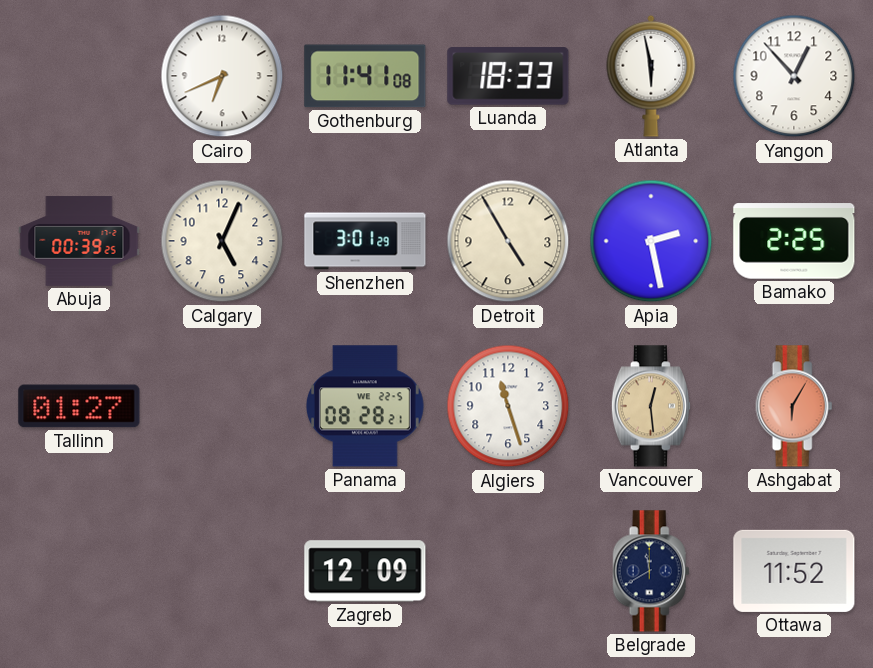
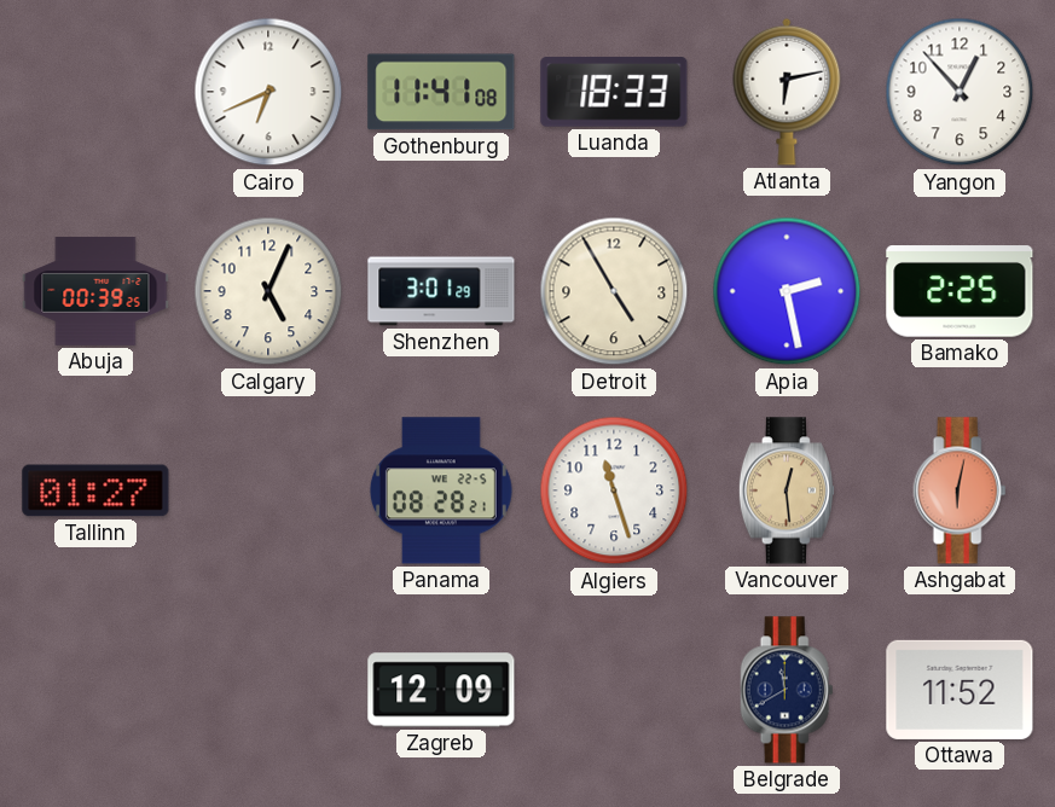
Atlanta: 5:58 -> 6:13 (787, 92)
Ashgabat: 6:05 -> 6:02 (960, 490)
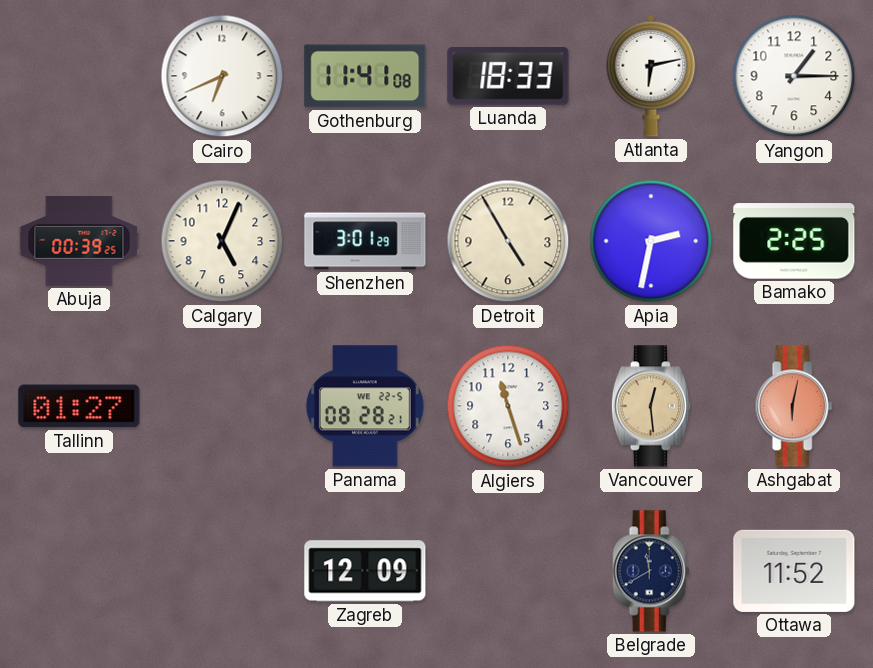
Yangon: 12:53 -> 1:15 (794, 76)
Apia: 2:28 -> 2:32 (651, 241)
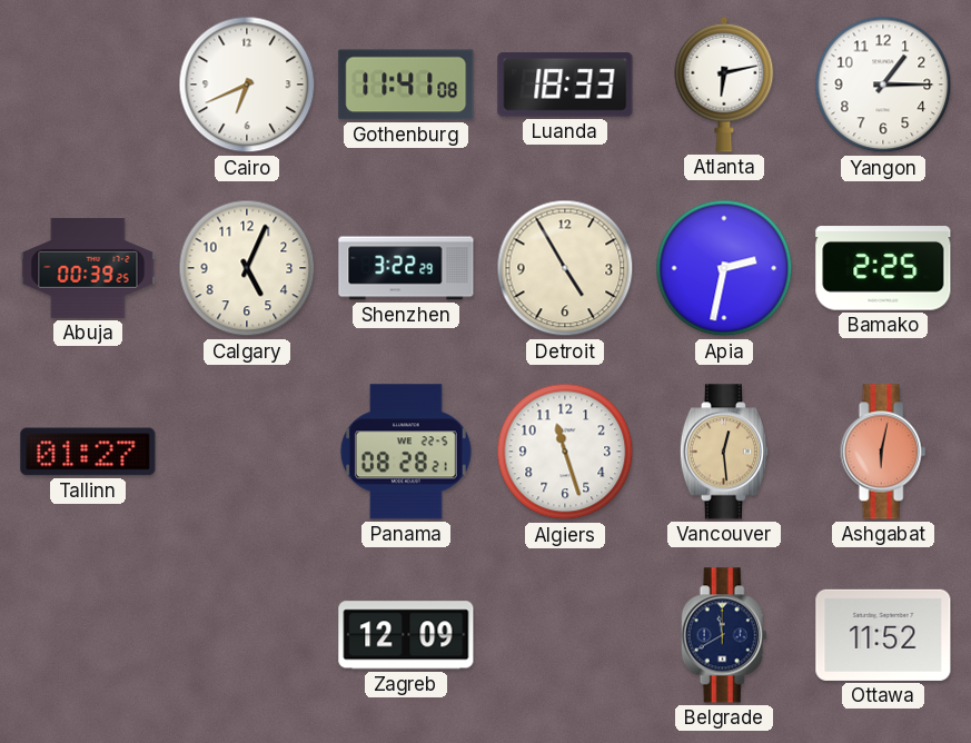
Shenzhen: 3:01 -> 3:22 (406, 268)
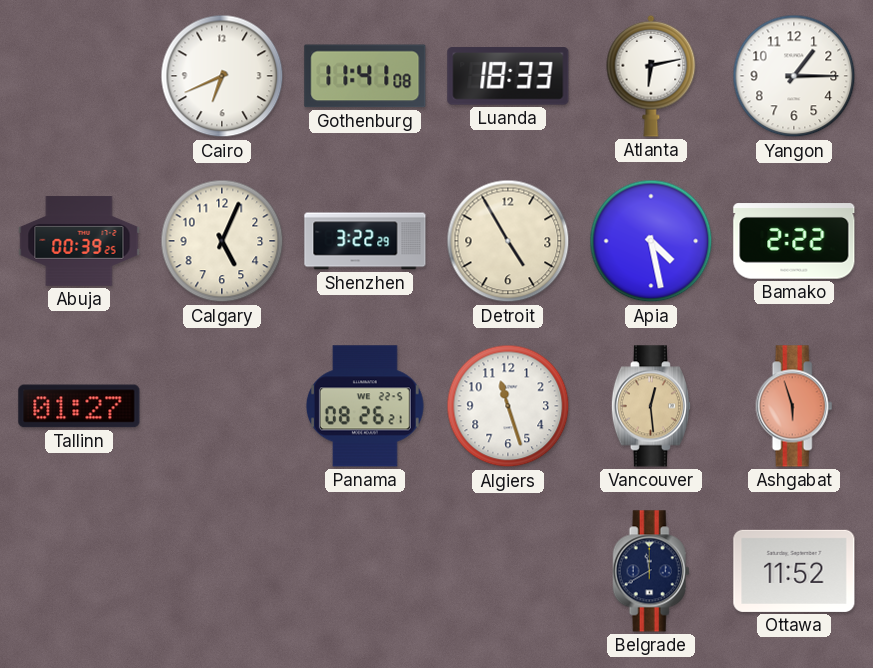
Apia: 2:32 -> 4:28 (651, 241)
Bamako: 2:25 -> 2:22 (794, 241)
Panama: 08:28 -> 08:26 (365, 406)
Ashgabat: 6:02 -> 5:57 (794, 406)
Zagreb: 12:09 -> none (406, 635)
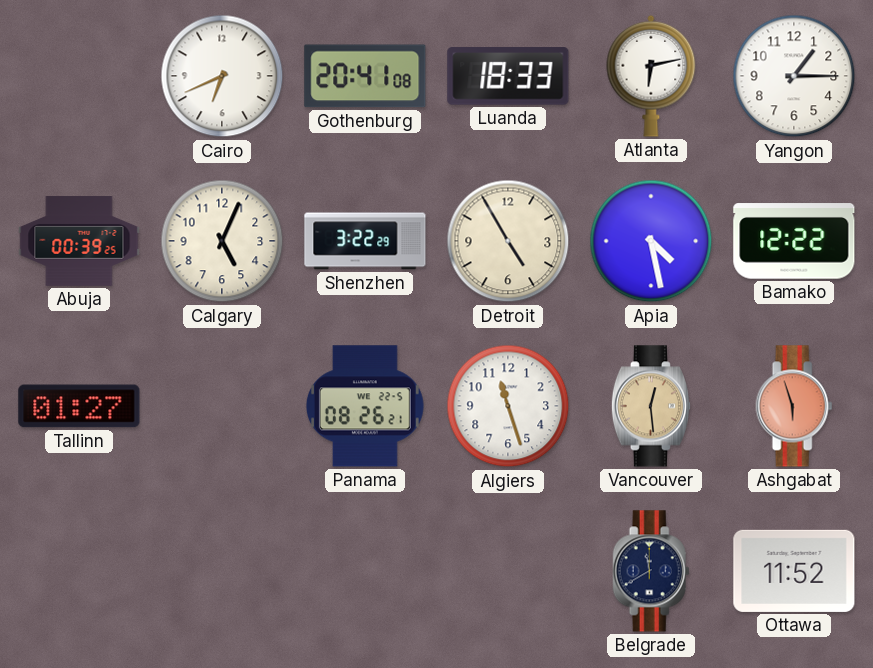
Gothenburg: 11:41 -> 20:41 (365, 76)
Bamako: 2:22 -> 12:22 (794, 241)
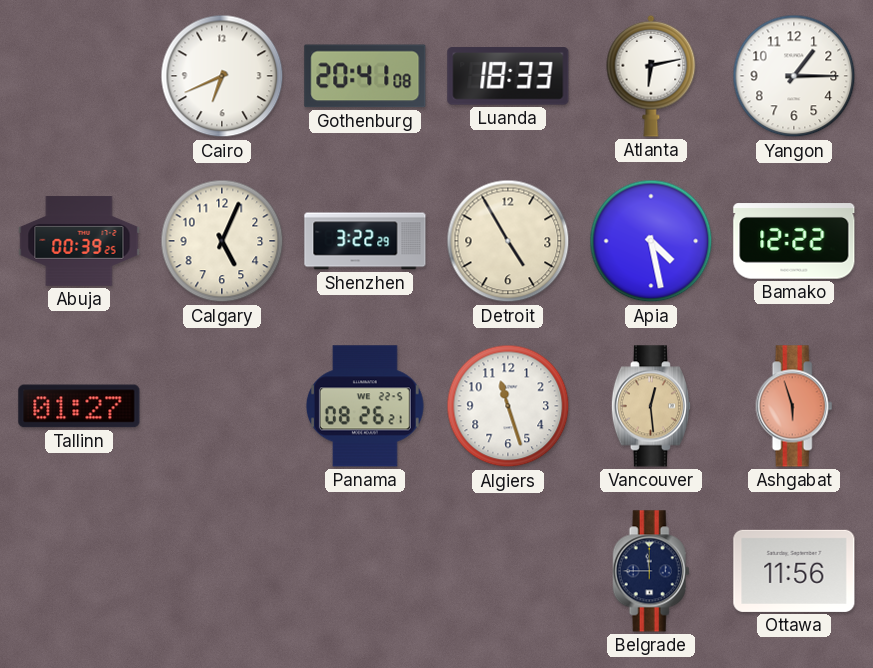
Belgrade: 11:40 -> 11:45 (651, 571)
Ottawa: 11:52 -> 11:56 (794, 571)
